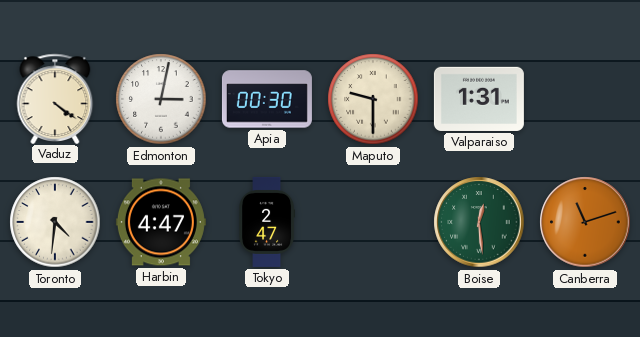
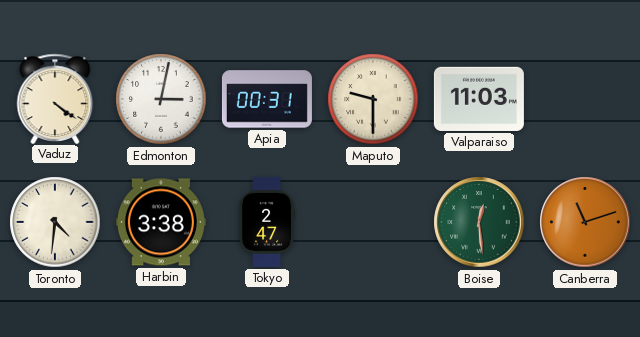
Apia: 00:30 -> 00:31 (267, 99)
Valparaiso: 1:31 -> 11:03 (479, 99)
Harbin: 4:47 -> 3:38 (161, 222)
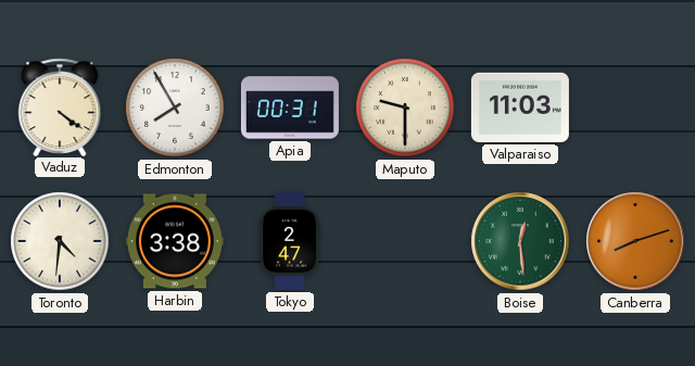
Edmonton: 3:02 -> 7:55 (175, 108)
Canberra: 11:12 -> 8:12 (635, 241)
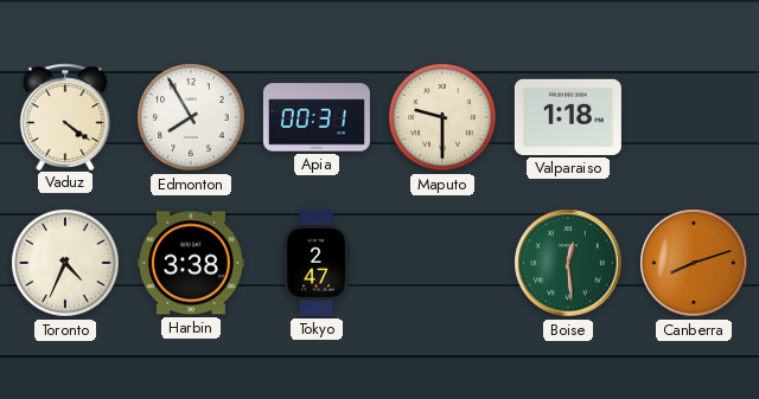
Valparaiso: 11:03 -> 1:18 (568, 117)
Toronto: 4:31 -> 4:34 (65, 263)
